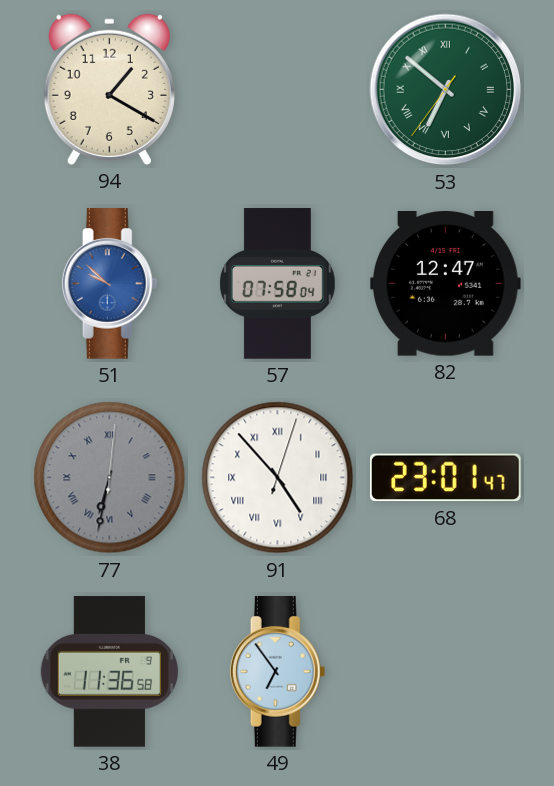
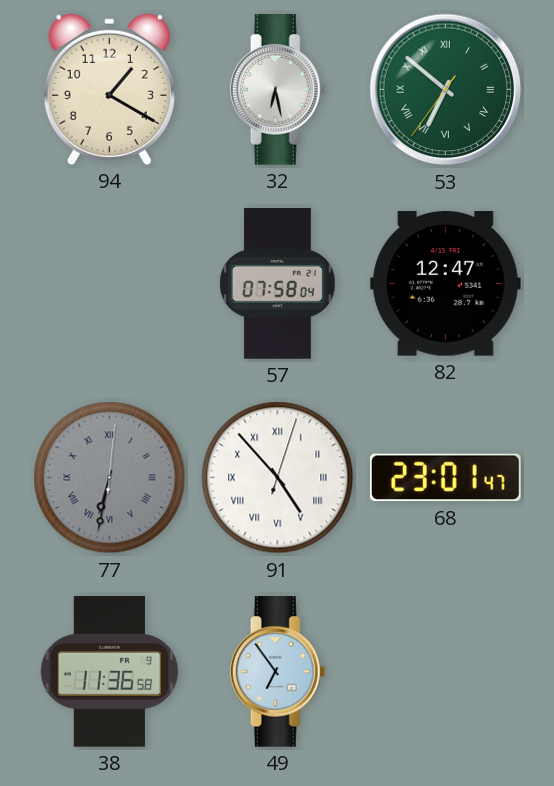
32: none -> 6:28 (278, 90)
51: 9:52 -> none (110, 284)
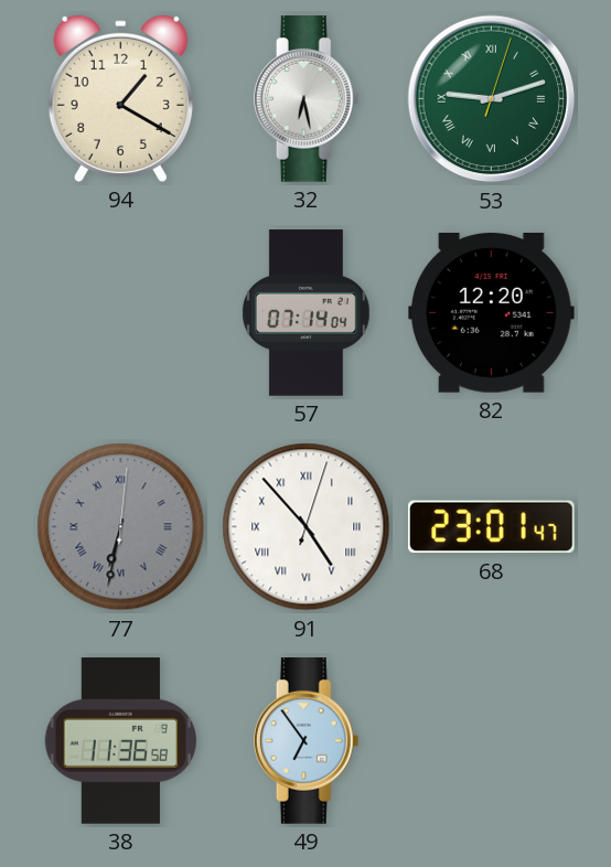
53: 6:51 -> 9:12 (492, 99)
57: 07:58 -> 07:14 (305, 313)
82: 12:47 -> 12:20 (491, 313)
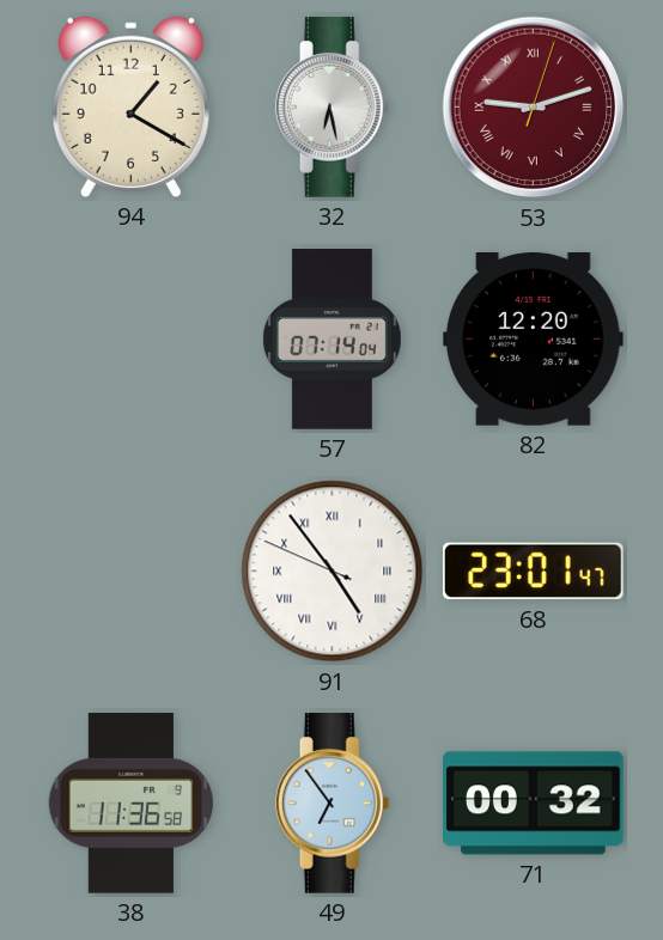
53 dial: green -> burgundy (534, 108)
77: 6:32 -> none (121, 527)
91: 4:53:03 -> 4:53:49 (333, 572)
71: none -> 00:32 (534, 804)
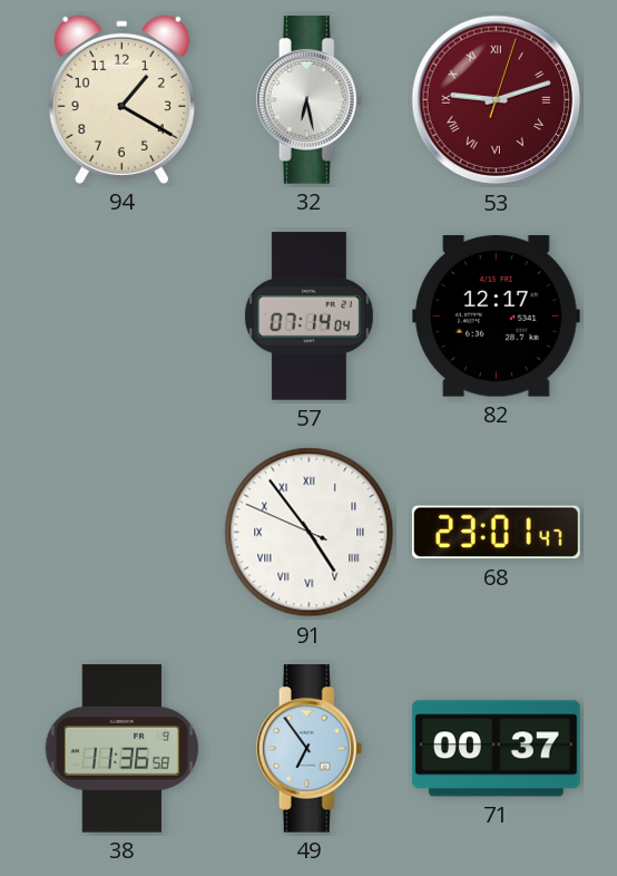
82: 12:20 -> 12:17 (496, 317)
71: 00:32 -> 00:37 (497, 749)
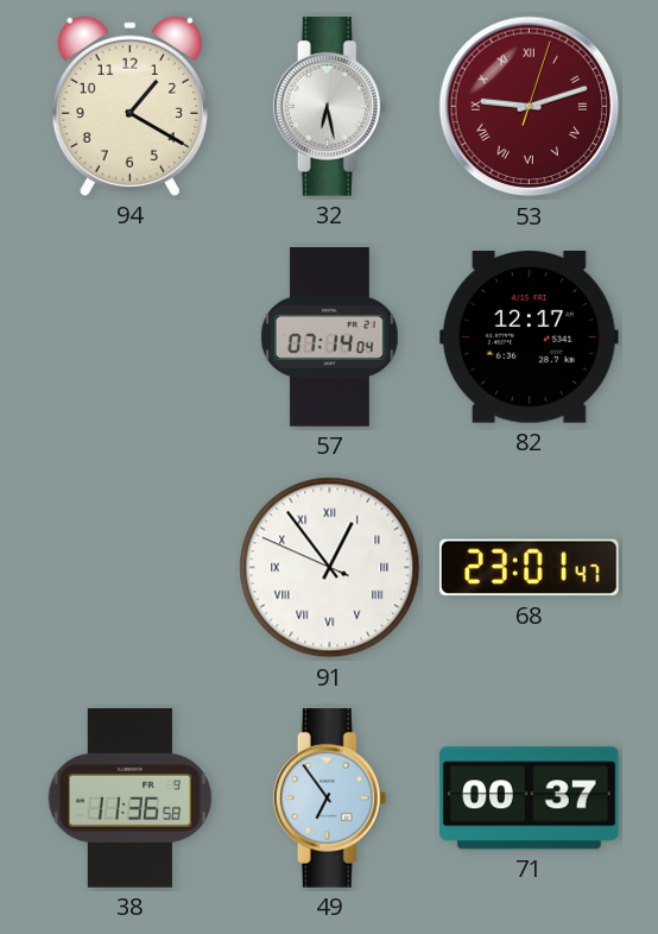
91: 4:53 -> 12:53 (330, 568)
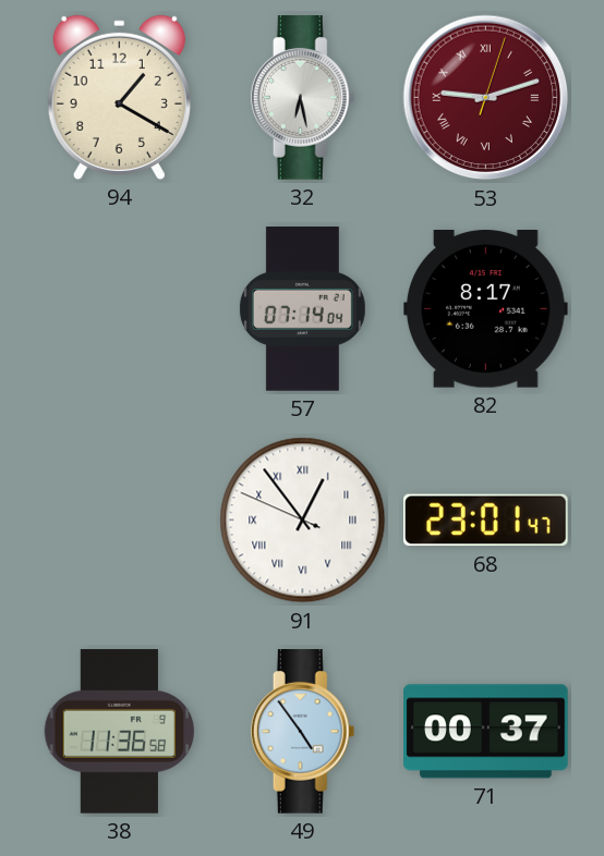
82: 12:17 -> 8:17 (485, 309)
49: 6:54 -> 4:54 (303, 732)
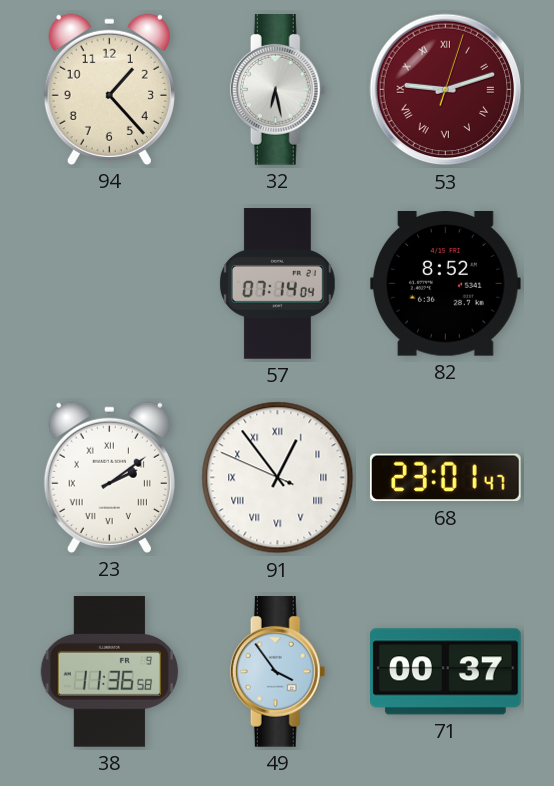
94: 1:20 -> 1:23 (109, 89)
82: 8:17 -> 8:52 (445, 284)
23: none -> 2:09 (109, 477)
49: 4:54 -> 3:54 (278, 672)
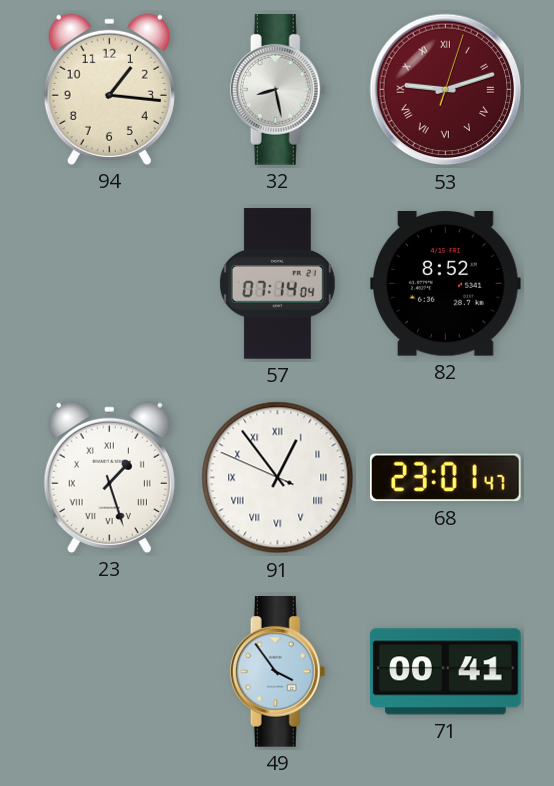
94: 1:23 -> 1:16 (109, 89)
32: 6:28 -> 8:28 (278, 90)
23: 2:09 -> 1:27 (109, 477)
38: 11:36 -> none (110, 672)
71: 00:37 -> 00:41 (446, 672)
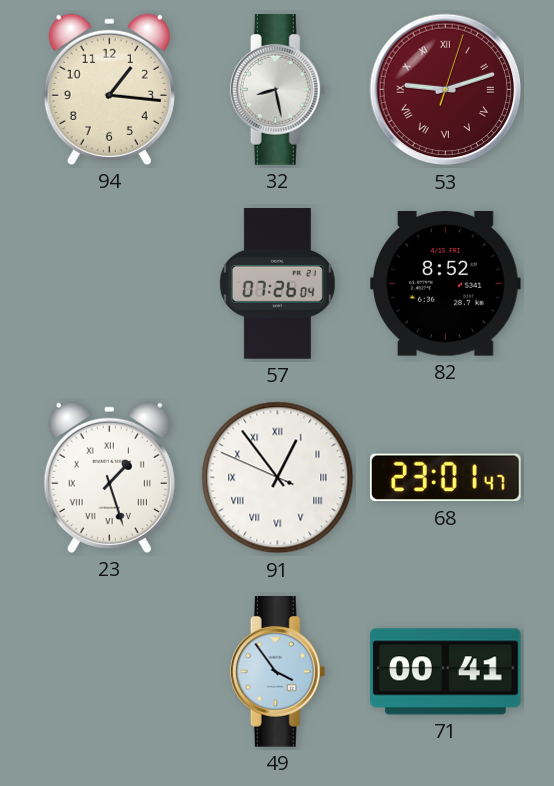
57: 07:14 -> 07:26 (277, 284)
